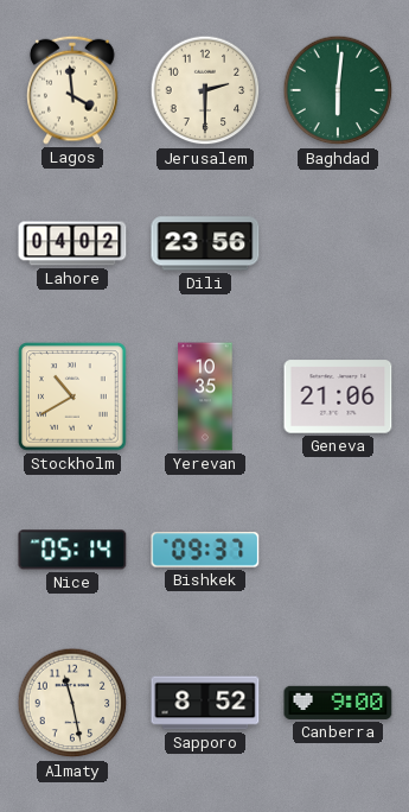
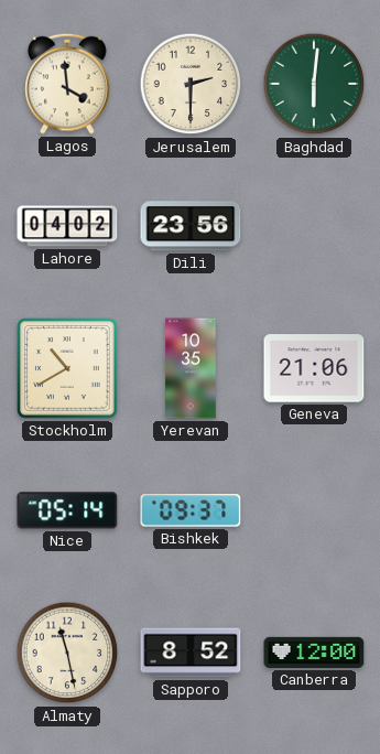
Canberra: 9:00 -> 12:00 (314, 653)
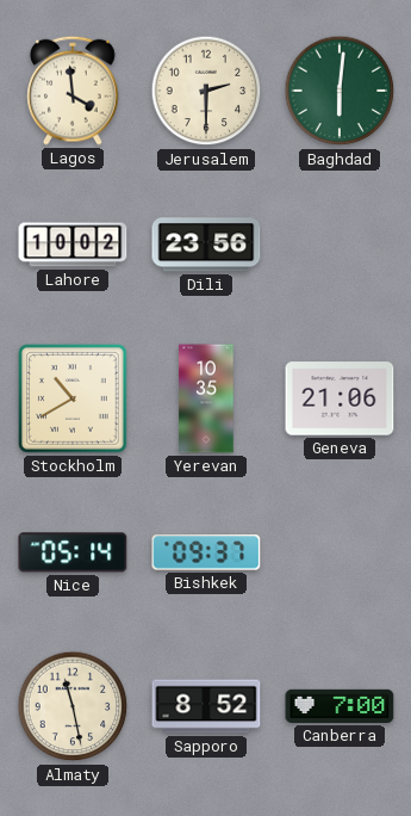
Lahore: 04:02 -> 10:02 (73, 245)
Canberra: 12:00 -> 7:00 (340, 706)
